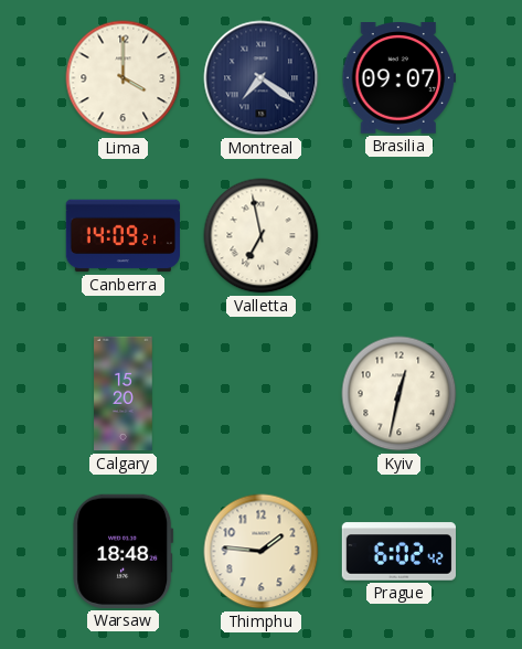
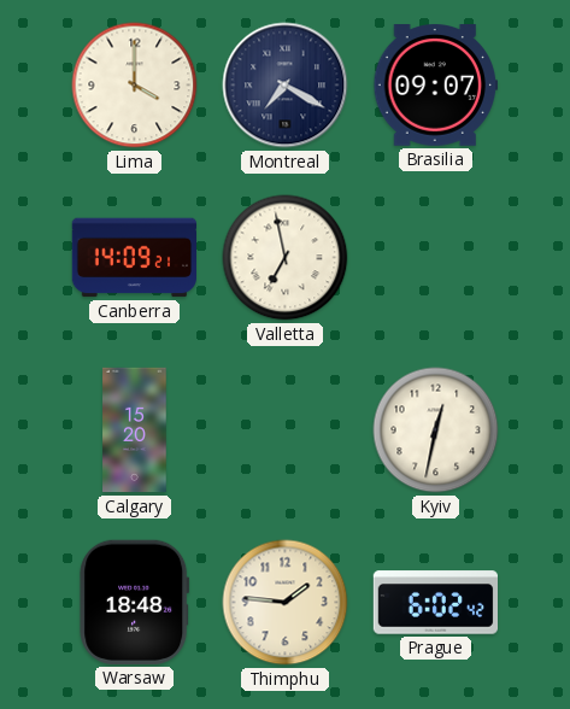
Montreal: 7:21 -> 7:20 (286, 86)
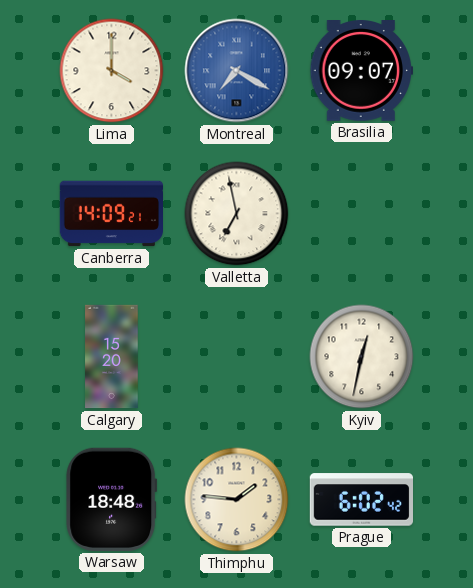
Montreal dial: navy -> blue (237, 71)
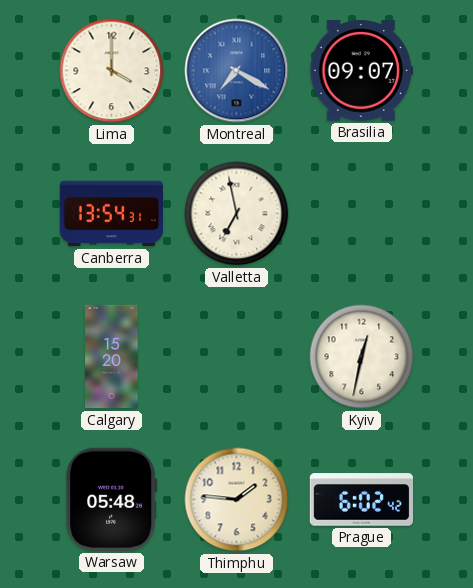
Canberra: 14:09 -> 13:54 (111, 214)
Warsaw: 18:48 -> 05:48 (112, 499)
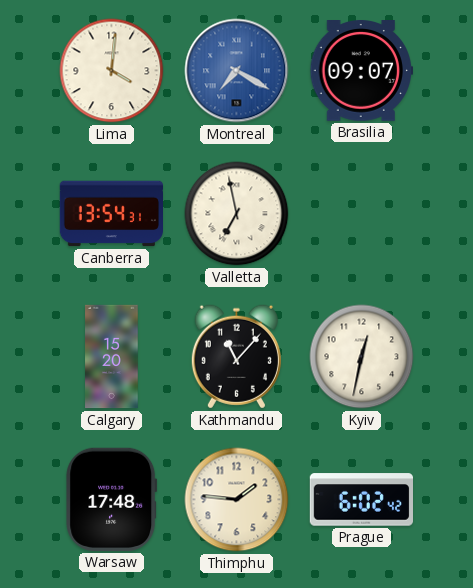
Lima: 4:00 -> 4:01 (112, 71)
Kathmandu: none -> 11:07 (236, 357)
Warsaw: 05:48 -> 17:48 (112, 499)
